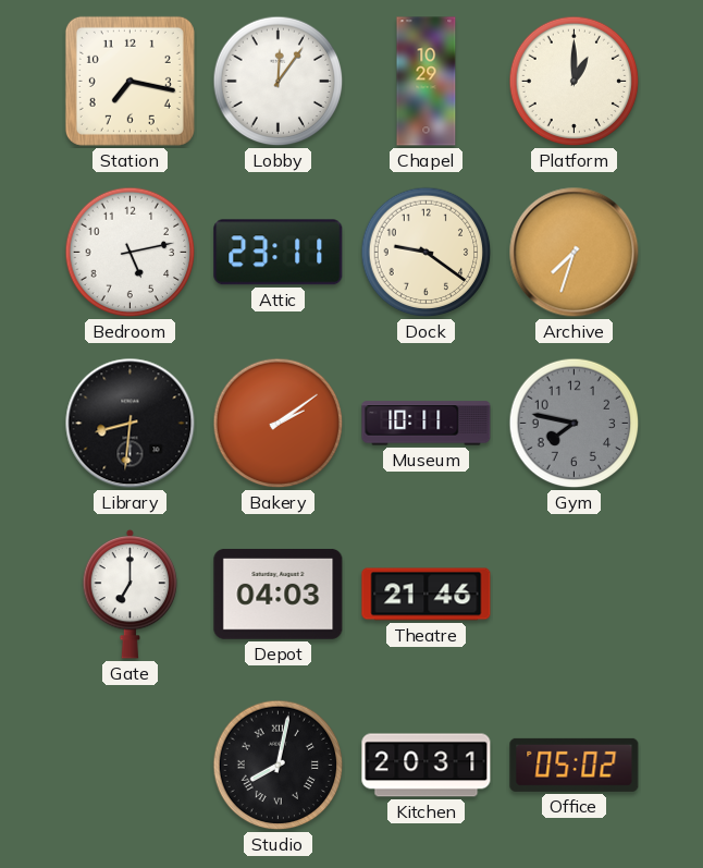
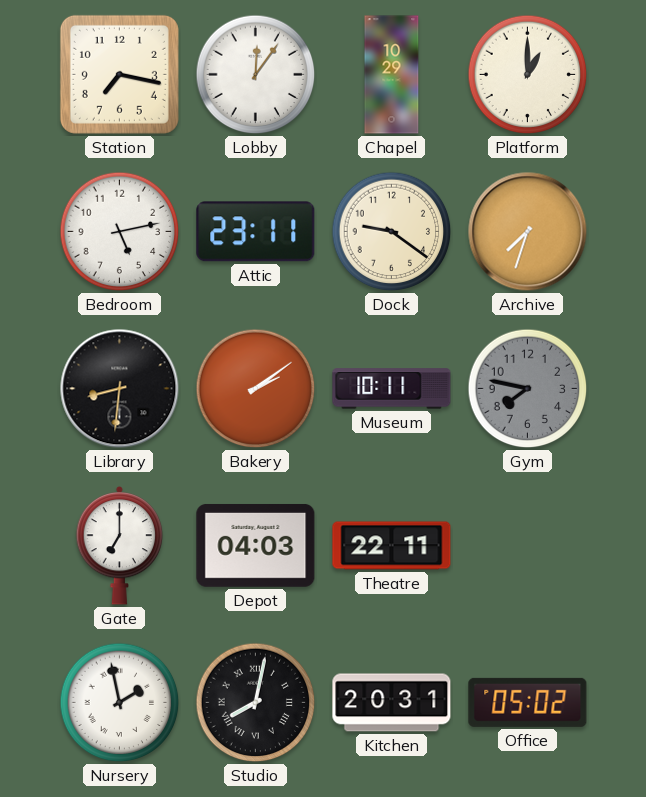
Theatre: 21:46 -> 22:11 (392, 546)
Nursery: none -> 1:58 (120, 703)
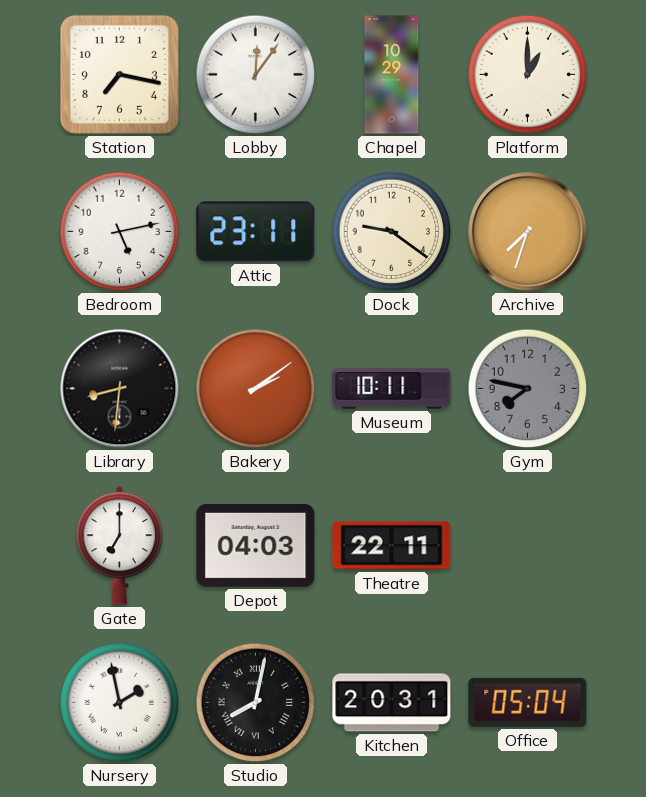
Office: 05:02 -> 05:04 (528, 702)
